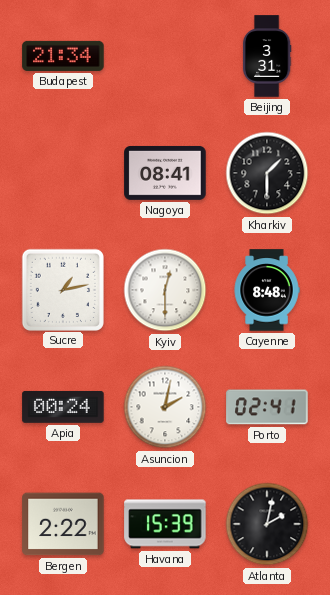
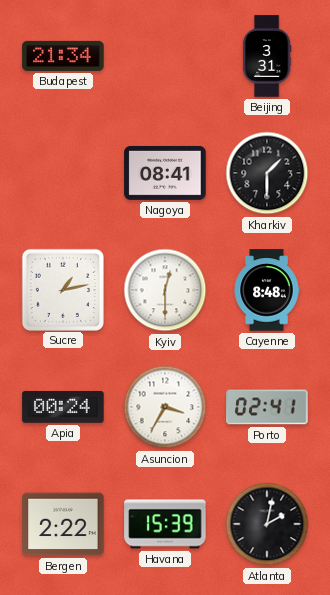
Asuncion: 2:02 -> 3:35 (165, 407)
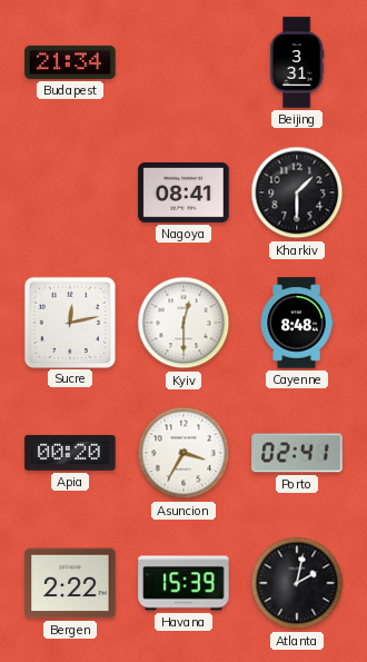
Sucre: 1:13 -> 12:13 (69, 322)
Apia: 00:24 -> 00:20 (70, 453)
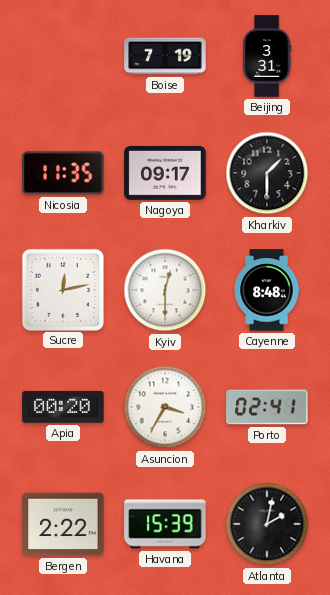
Budapest: 21:34 -> none (70, 62)
Boise: none -> 7:19 (165, 56)
Nicosia: none -> 11:35 (63, 173)
Nagoya: 08:41 -> 09:17 (165, 173)
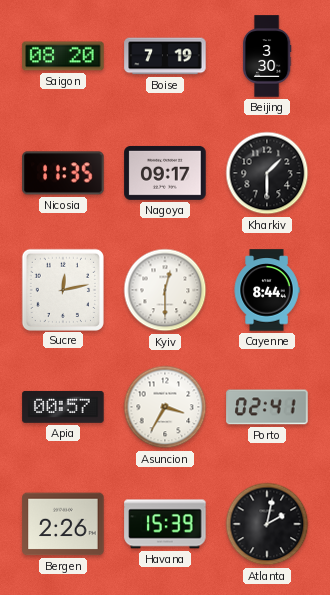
Saigon: none -> 08:20 (63, 56)
Beijing: 3:31 -> 3:30 (267, 56)
Cayenne: 8:48 -> 8:44 (267, 290)
Apia: 00:20 -> 00:57 (63, 407)
Bergen: 2:22 -> 2:26 (63, 524)
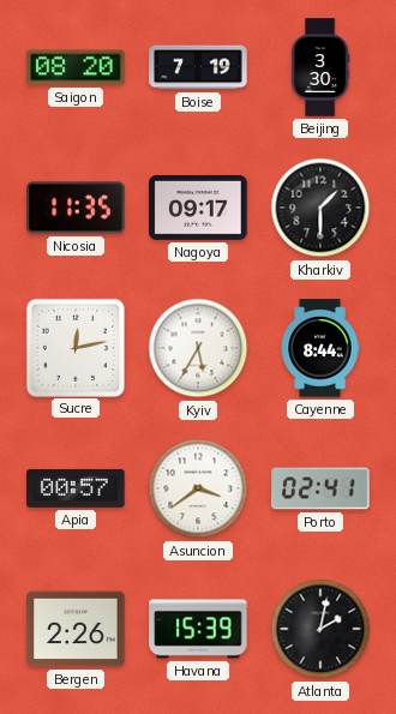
Kyiv: 12:30 -> 5:35 (198, 348)
Asuncion: 3:35 -> 3:39 (198, 488)
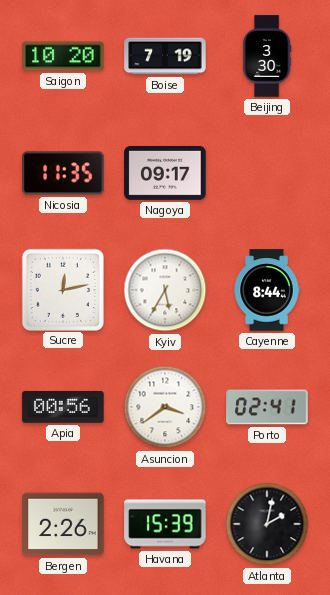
Saigon: 08:20 -> 10:20 (63, 56)
Kharkiv: 1:30 -> none (320, 208)
Apia: 00:57 -> 00:56 (63, 407)
